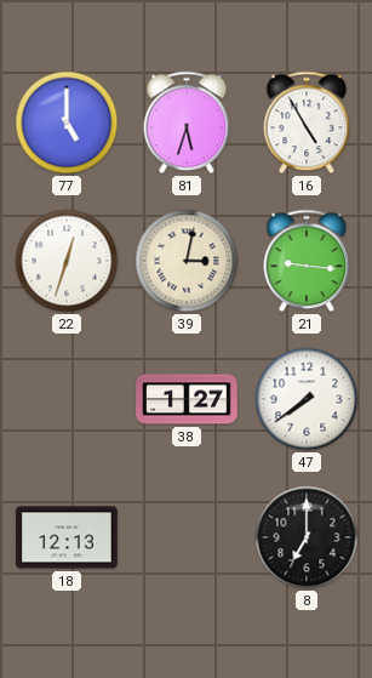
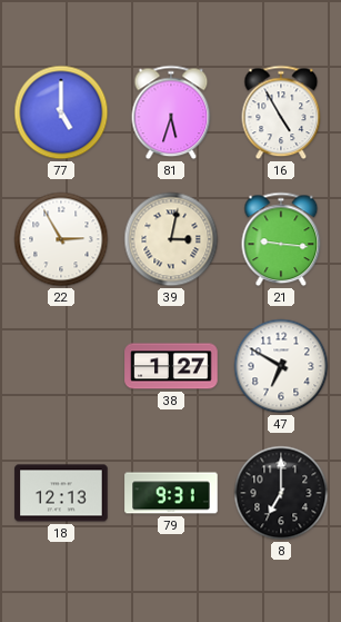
22: 12:33 -> 2:55 (61, 239)
47: 7:39 -> 6:50 (281, 366)
79: none -> 9:31 (171, 493)
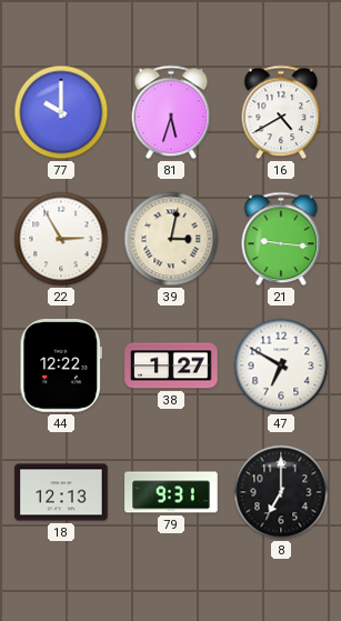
77: 5:00 -> 10:00 (61, 112)
16: 4:55 -> 4:40 (281, 112)
44: none -> 12:22 (60, 365)
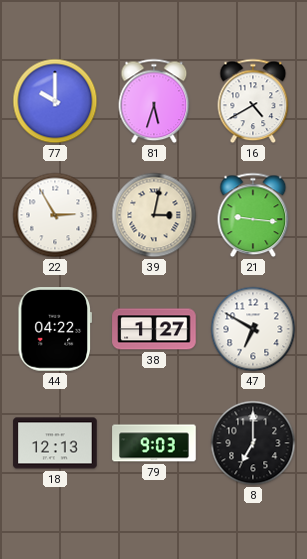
44: 12:22 -> 04:22 (54, 329)
79: 9:31 -> 9:03 (154, 443)
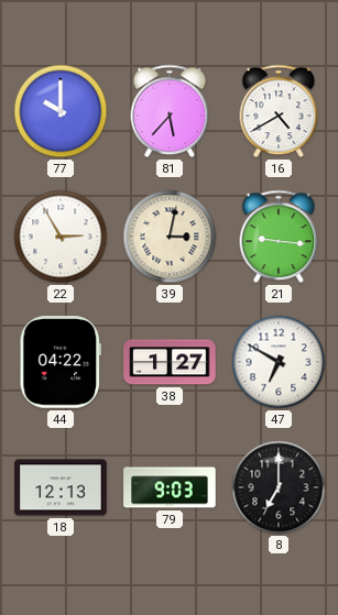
81: 5:33 -> 5:37 (170, 111)
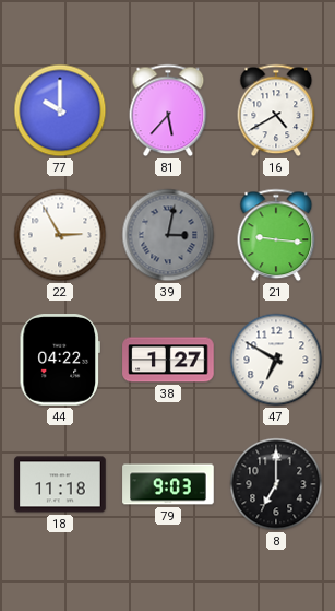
39 dial: cream -> grey (168, 235)
18: 12:13 -> 11:18 (60, 484)
